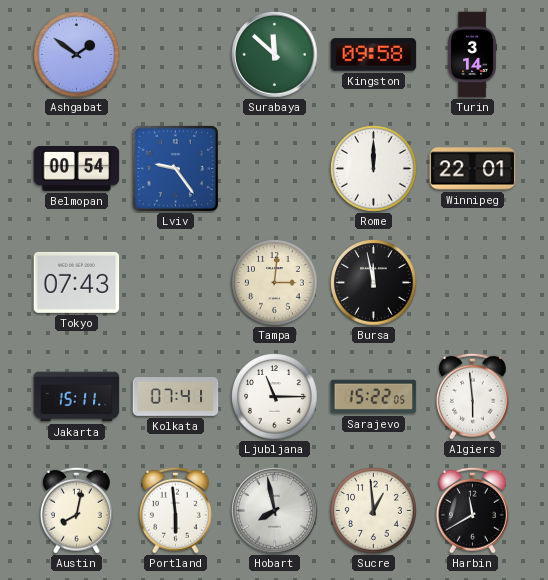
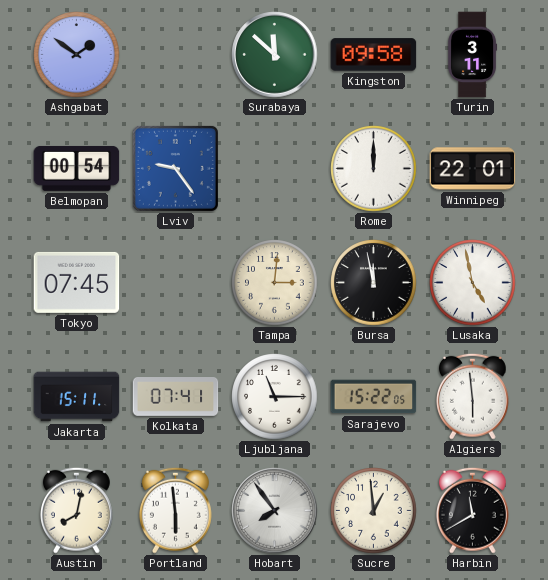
Turin: 3:14 -> 3:11 (473, 55)
Tokyo: 07:43 -> 07:45 (77, 282)
Lusaka: none -> 4:58 (473, 283)
Hobart: 7:58 -> 7:54 (275, 511)
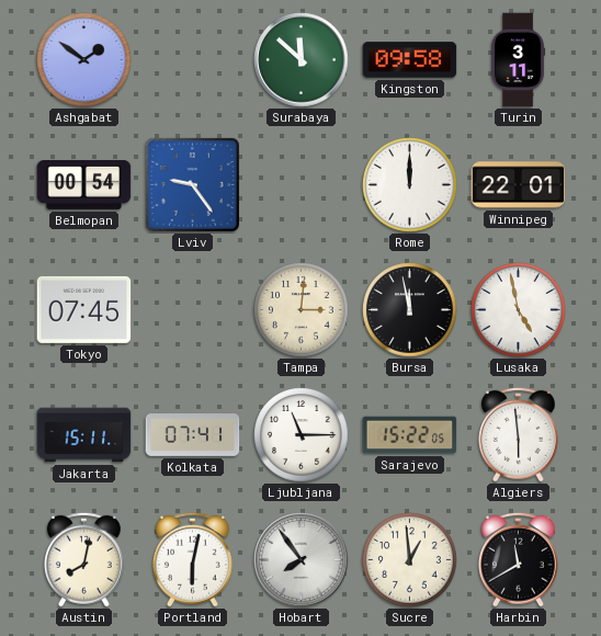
Portland: 5:59 -> 6:02 (192, 559)
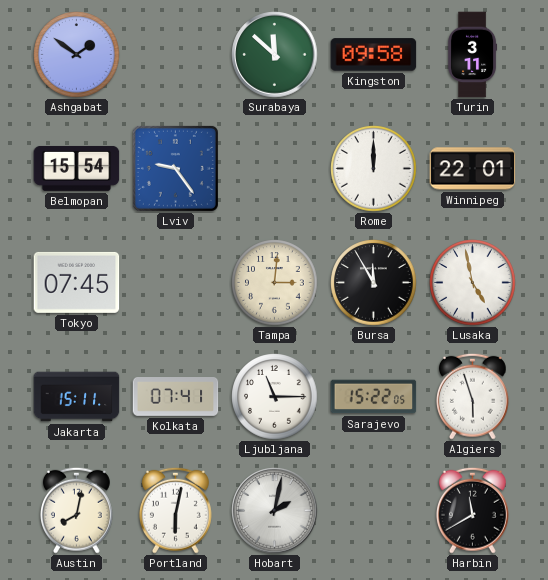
Belmopan: 00:54 -> 15:54 (77, 168)
Bursa: 11:58 -> 11:55 (374, 283)
Algiers: 5:59 -> 5:57 (472, 396)
Hobart: 7:54 -> 2:02 (275, 511)
Sucre: 12:59 -> none (410, 560)
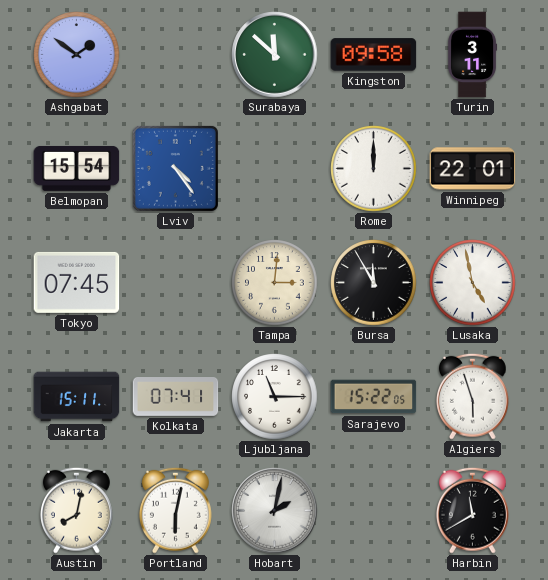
Lviv: 9:24 -> 4:24 (175, 168)
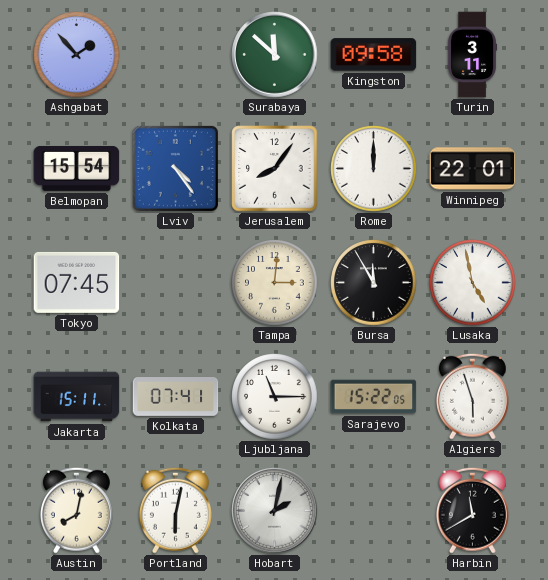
Ashgabat: 1:51 -> 1:53 (77, 55)
Jerusalem: none -> 8:06 (275, 169)
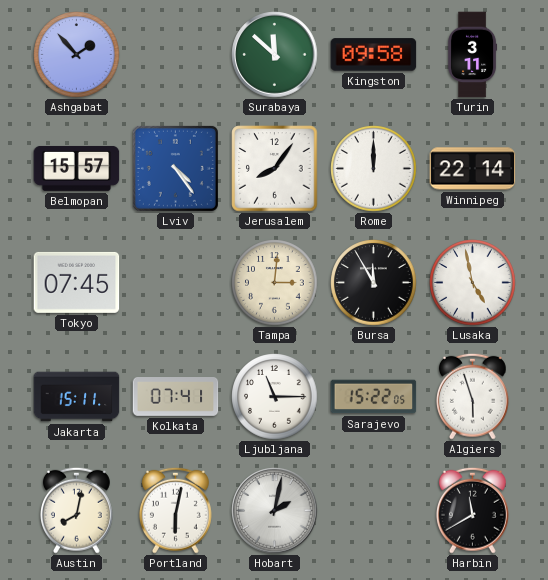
Belmopan: 15:54 -> 15:57 (77, 168)
Winnipeg: 22:01 -> 22:14 (473, 169)
